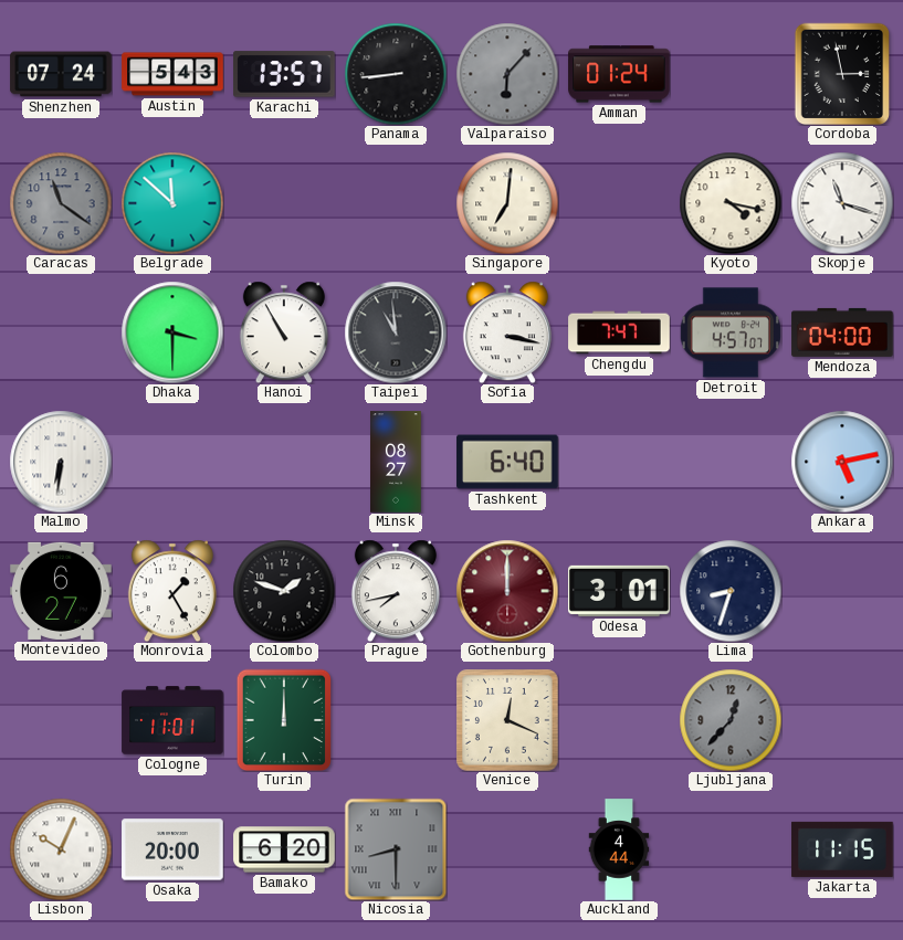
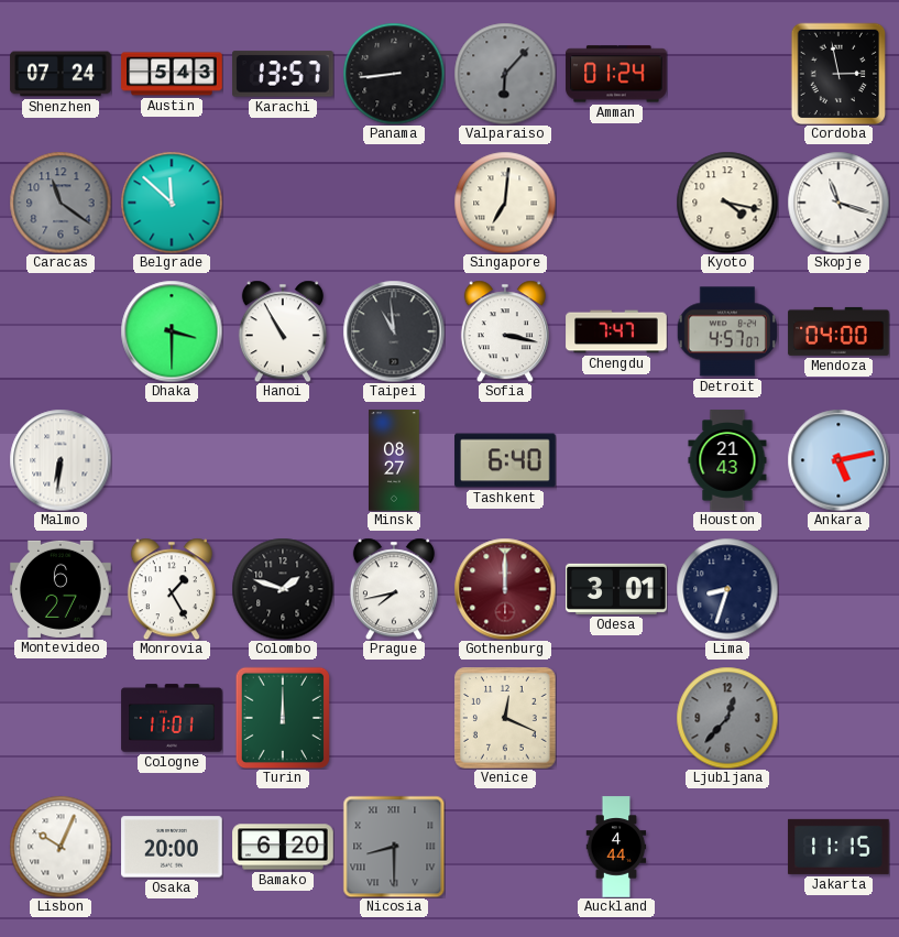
Houston: none -> 21:43 (727, 460)
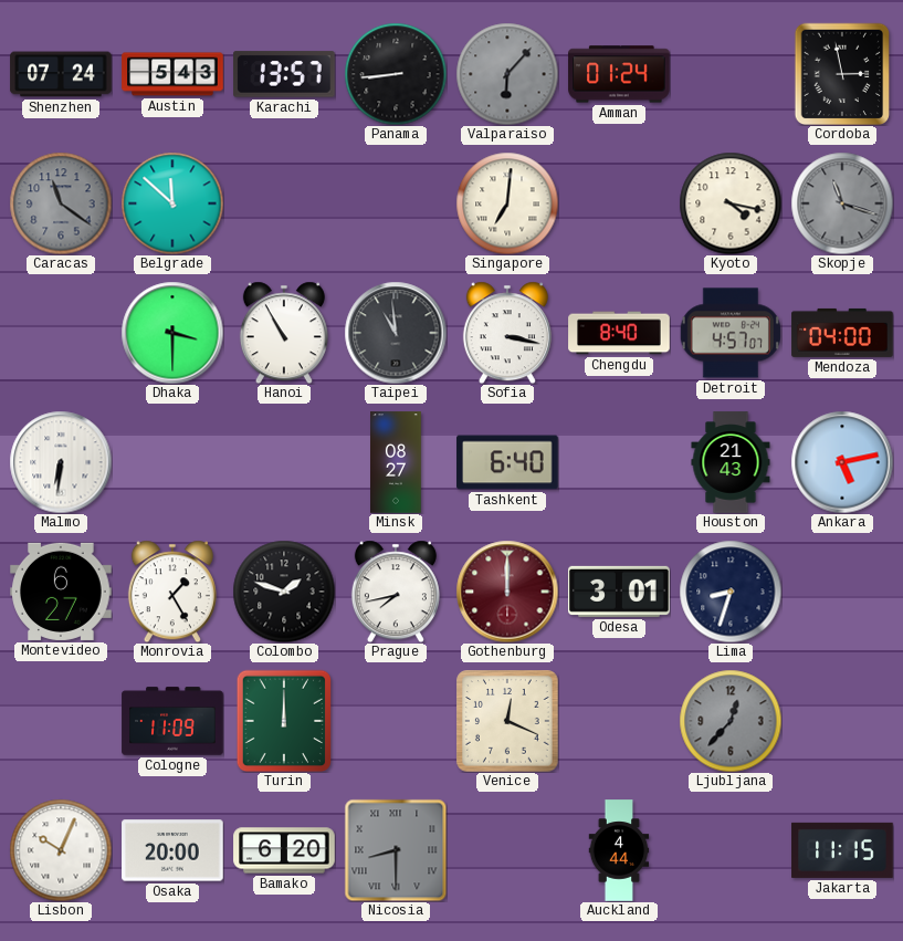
Skopje dial: white -> grey (842, 203)
Chengdu: 7:47 -> 8:40 (619, 333)
Cologne: 11:01 -> 11:09 (172, 721)
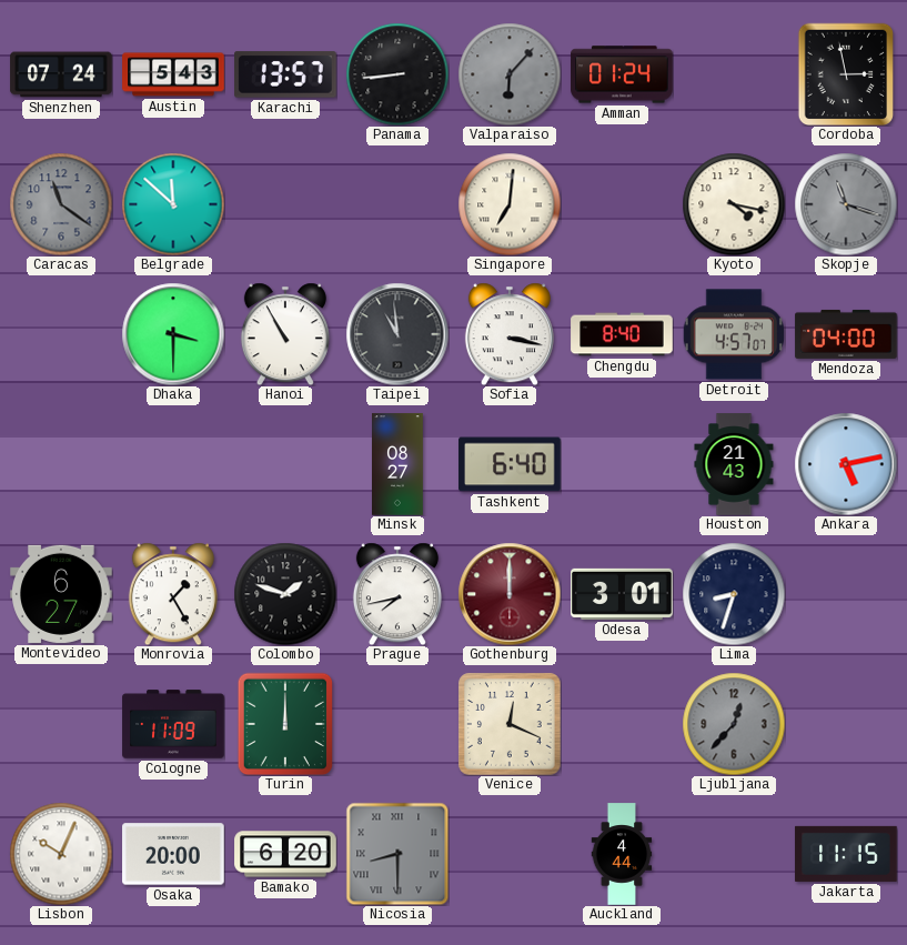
Malmo: 6:31 -> none (61, 462)
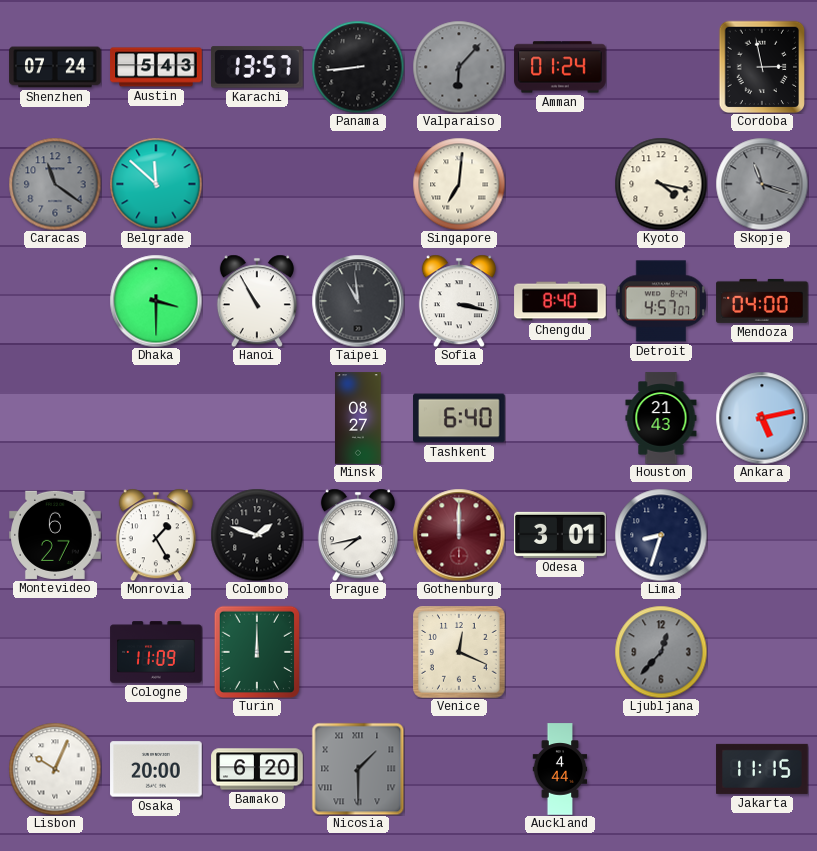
Nicosia: 8:30 -> 1:30 (358, 769)
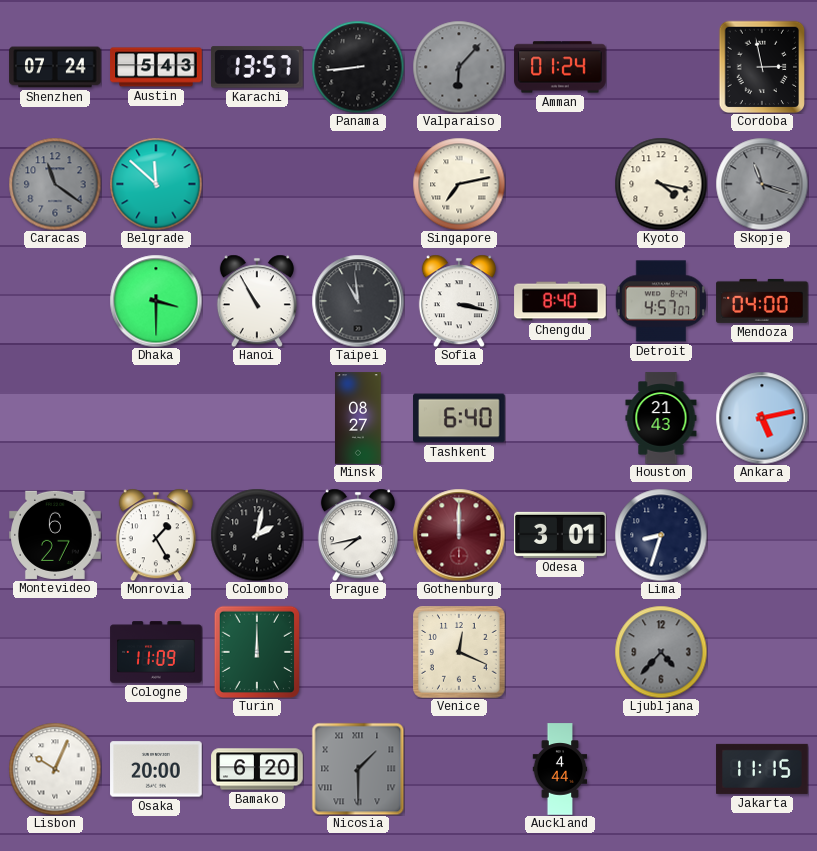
Singapore: 7:01 -> 7:13 (459, 184)
Colombo: 1:48 -> 2:02 (257, 535)
Ljubljana: 12:37 -> 4:37 (661, 652)
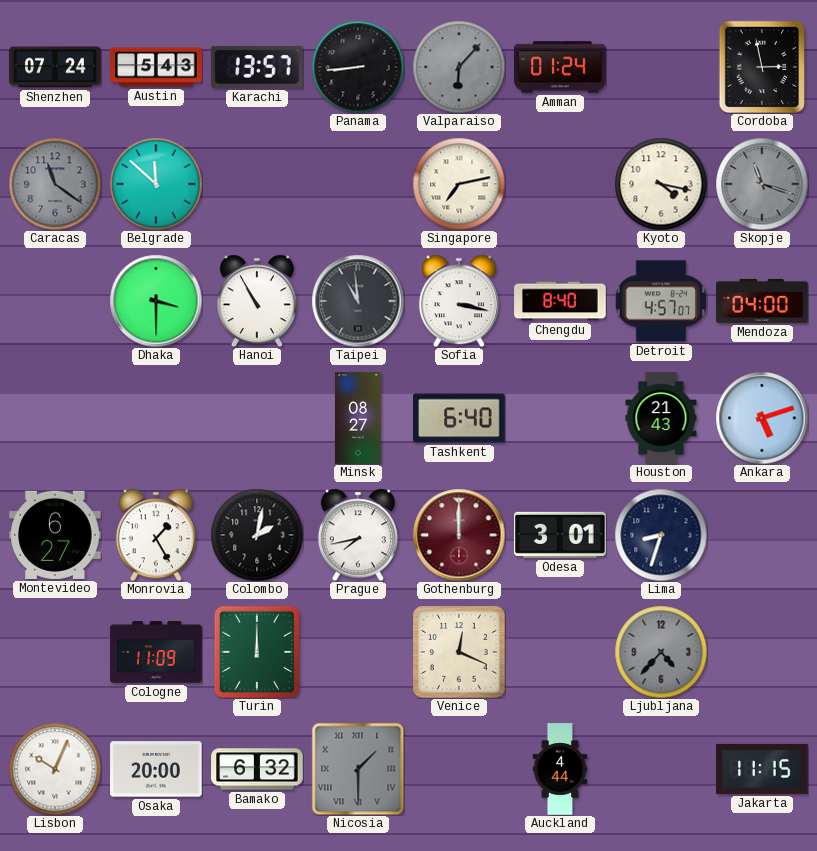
Ankara: 5:13 -> 5:12 (762, 418)
Bamako: 6:20 -> 6:32 (257, 769)
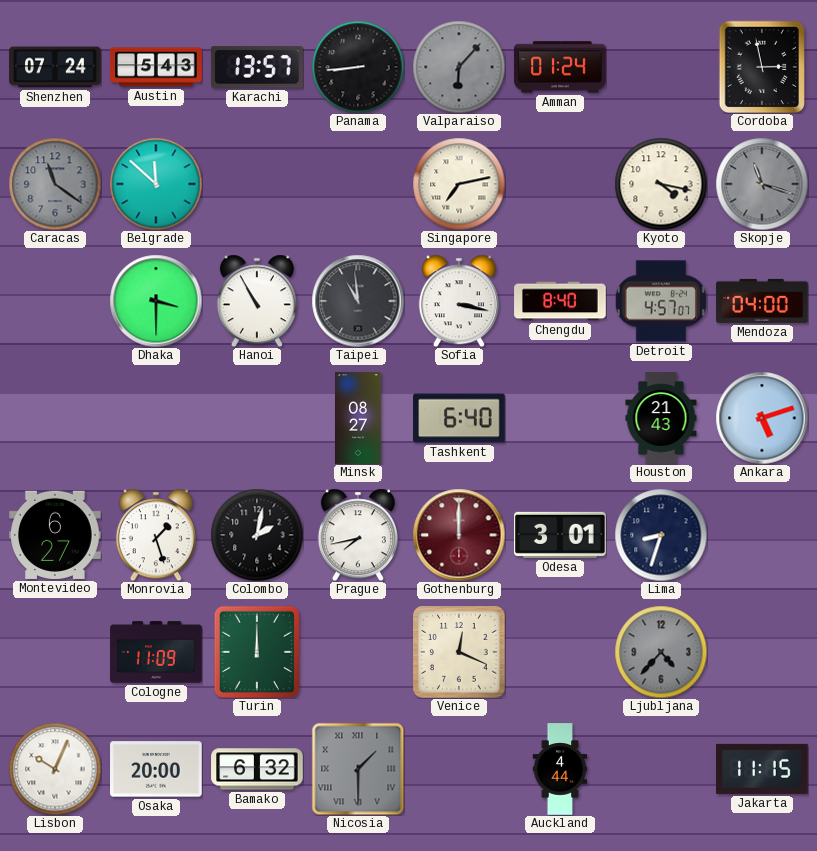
Monrovia: 1:25 -> 1:27 (156, 535)
